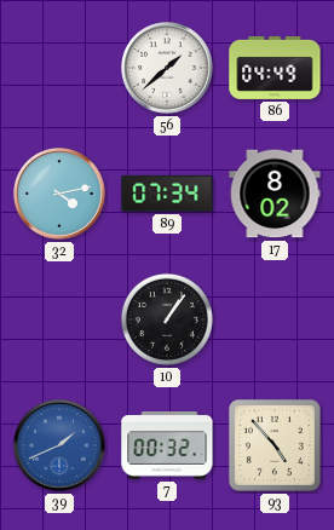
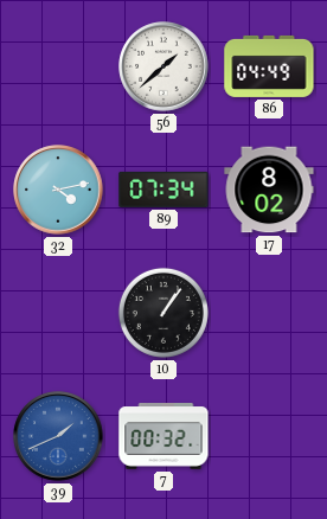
93: 4:53 -> none (275, 445)
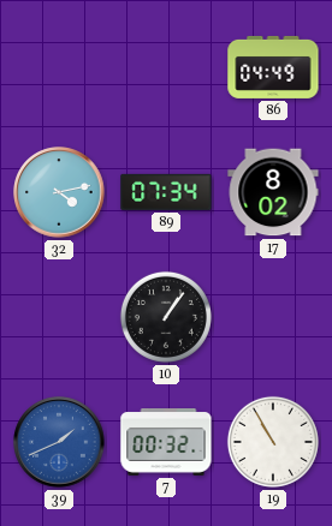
56: 1:38 -> none (163, 66)
19: none -> 10:55 (273, 442)
